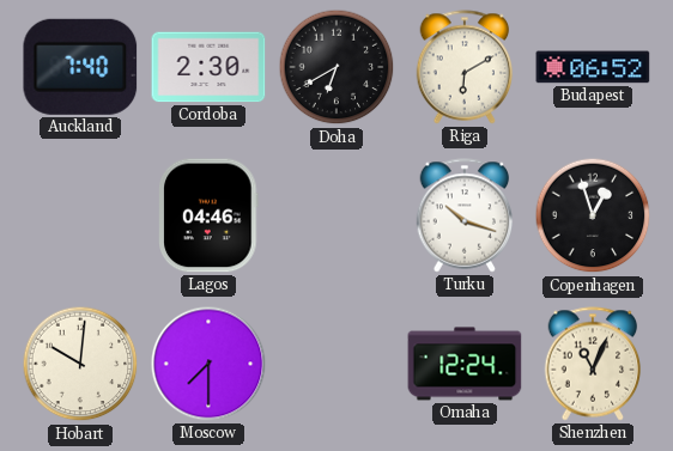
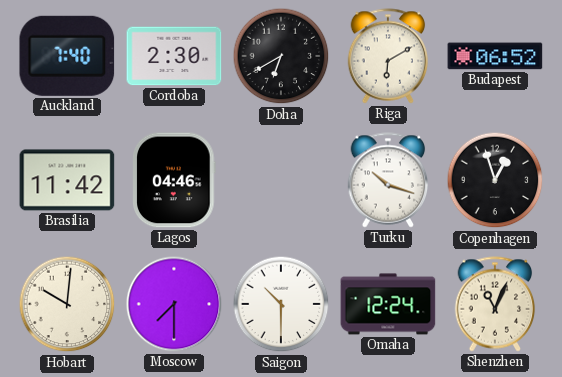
Brasilia: none -> 11:42 (67, 180)
Saigon: none -> 10:30 (281, 304)
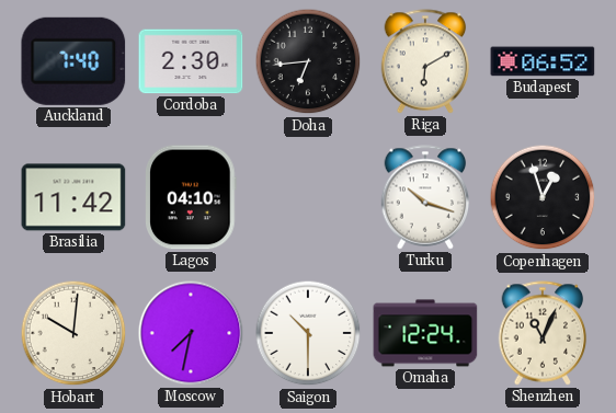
Doha: 6:40 -> 6:44 (308, 61)
Lagos: 04:46 -> 04:10 (191, 197)
Moscow: 7:30 -> 7:32 (191, 333)
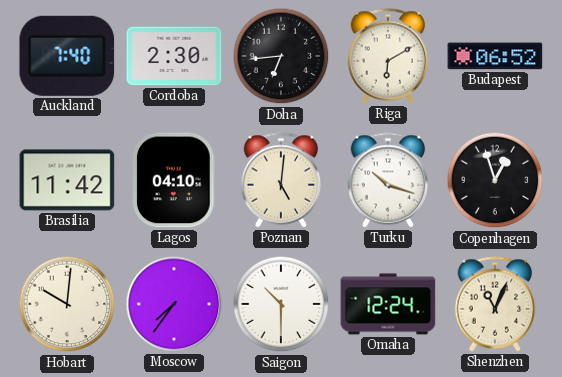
Poznan: none -> 5:01 (281, 180)
Moscow: 7:32 -> 7:36 (174, 304)
